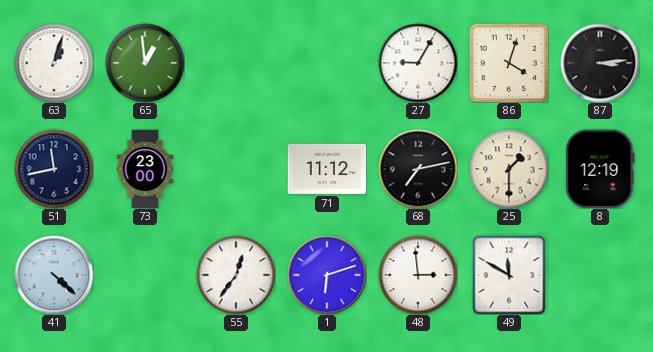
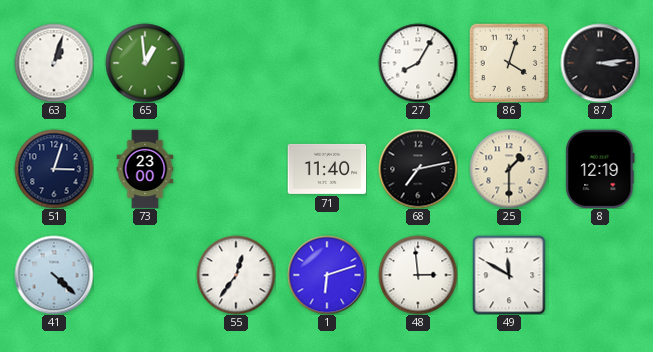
27: 9:05 -> 8:05 (418, 63)
51: 11:43 -> 3:03 (54, 169)
71: 11:12 -> 11:40 (327, 169)
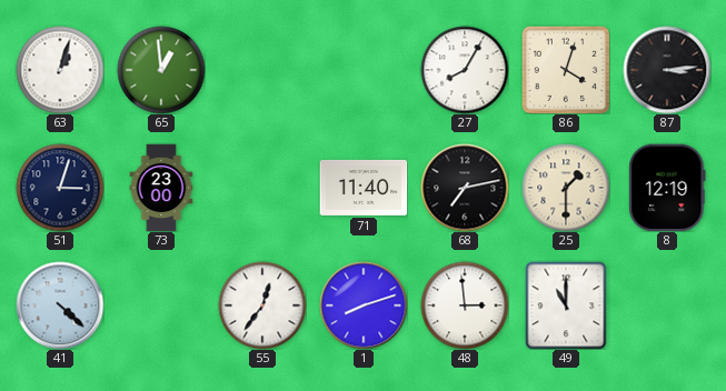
1: 6:12 -> 8:12 (364, 305)
49: 11:50 -> 11:00 (566, 305)
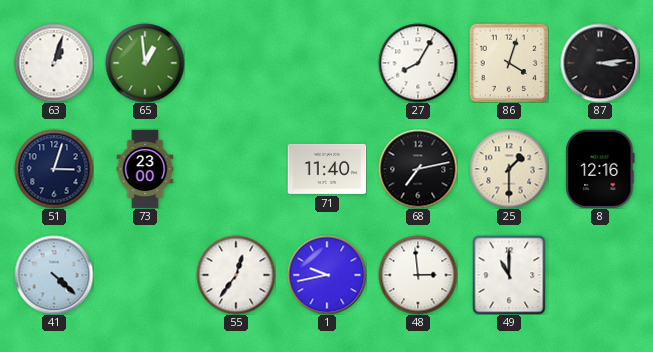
8: 12:19 -> 12:16 (600, 169)
1: 8:12 -> 9:43 (327, 275)
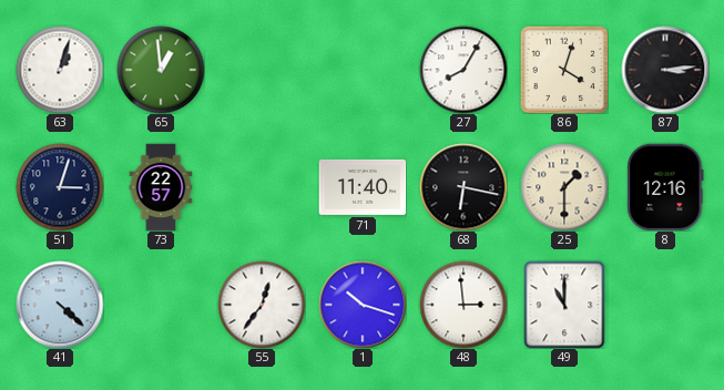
73: 23:00 -> 22:57 (161, 187)
68: 7:13 -> 6:17 (463, 187)
1: 9:43 -> 10:18 (363, 305)
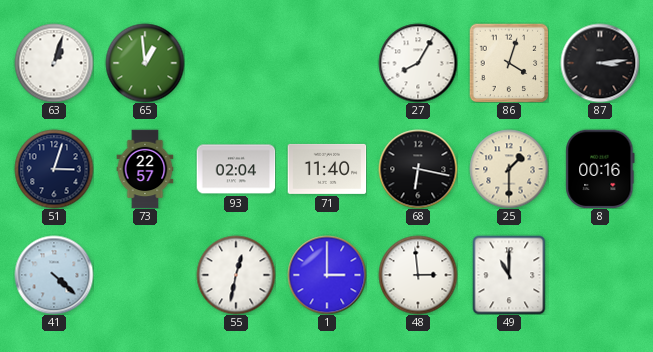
93: none -> 02:04 (236, 169)
8: 12:16 -> 00:16 (600, 169)
55: 12:36 -> 12:32 (236, 275)
1: 10:18 -> 3:00 (327, 275)
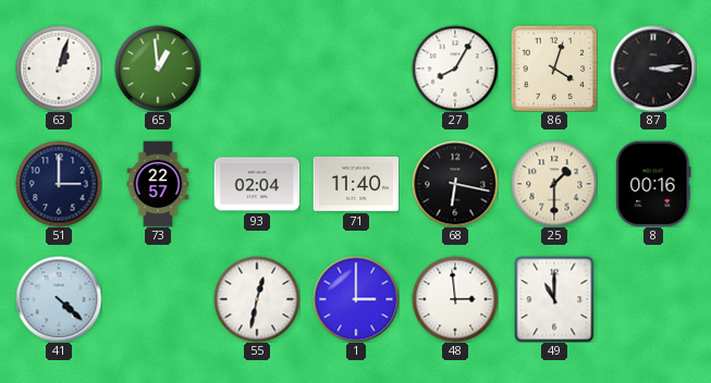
51: 3:03 -> 3:00 (59, 184)
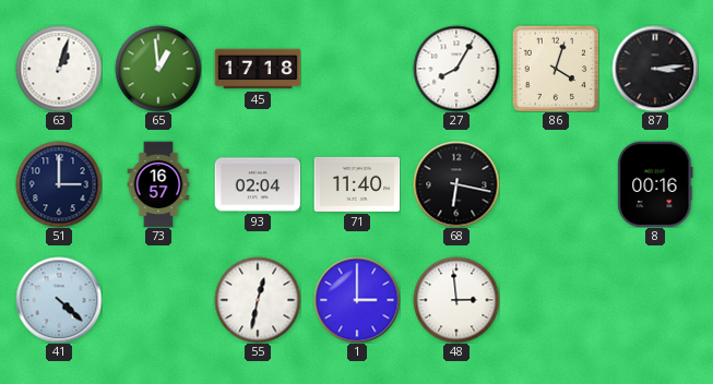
45: none -> 17:18 (258, 69)
73: 22:57 -> 16:57 (158, 184)
25: 1:30 -> none (554, 184)
49: 11:00 -> none (554, 299)
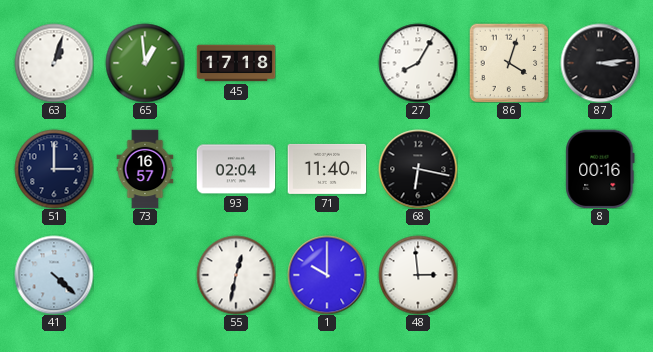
1: 3:00 -> 10:00 (327, 275)
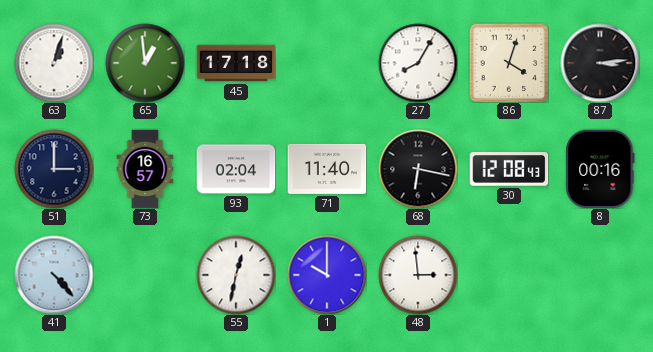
30: none -> 12:08 (509, 169)
41: 4:22 -> 4:23 (54, 275)
